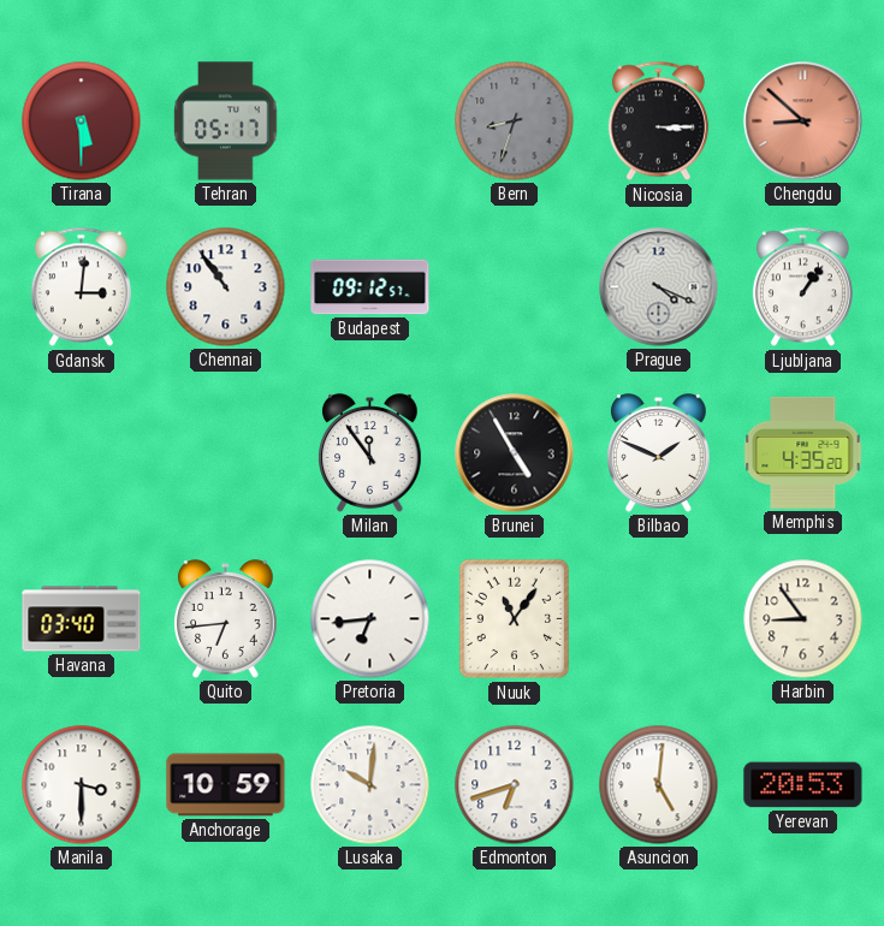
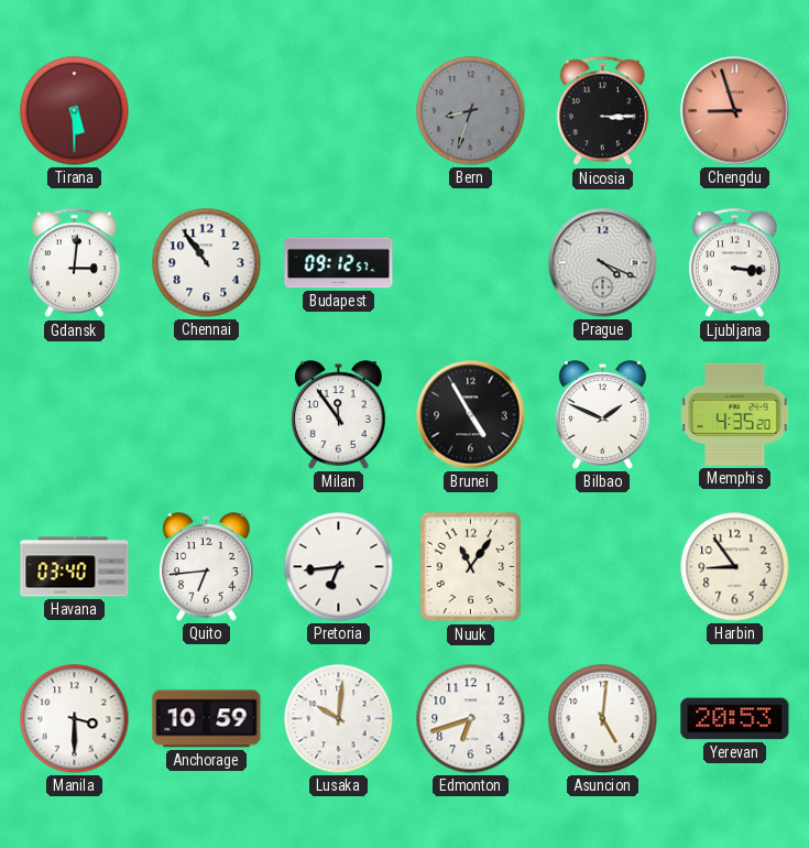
Tehran: 05:17 -> none (226, 121)
Chengdu: 8:52 -> 8:57 (735, 111)
Ljubljana: 1:06 -> 3:16 (734, 263)
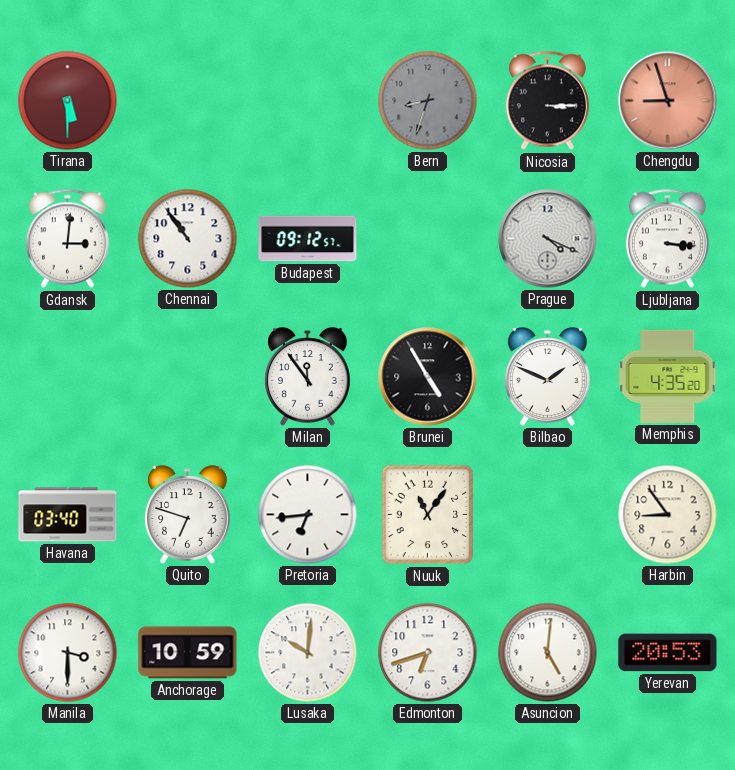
Quito: 6:44 -> 6:48 (188, 515)
